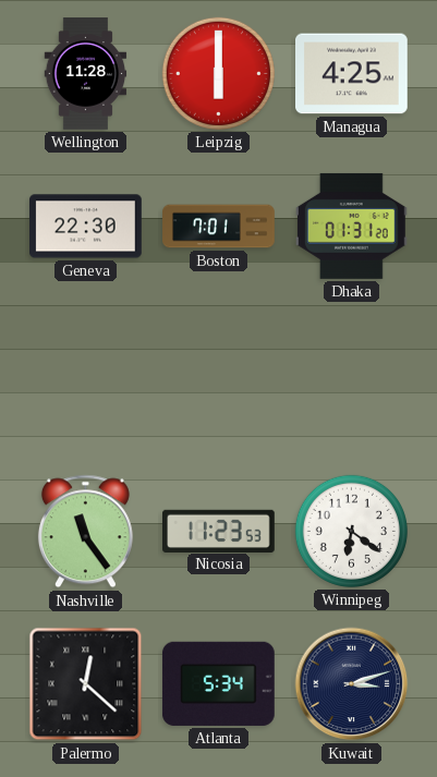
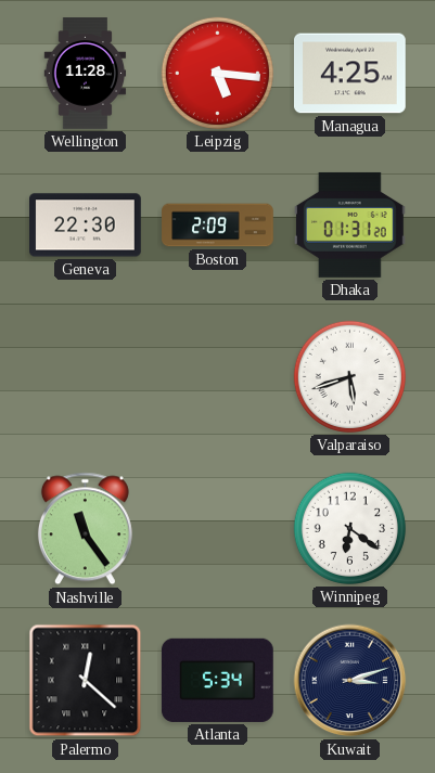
Leipzig: 6:00 -> 5:16 (217, 73)
Boston: 7:01 -> 2:09 (218, 226)
Valparaiso: none -> 5:42 (349, 376)
Nicosia: 11:23 -> none (219, 531)
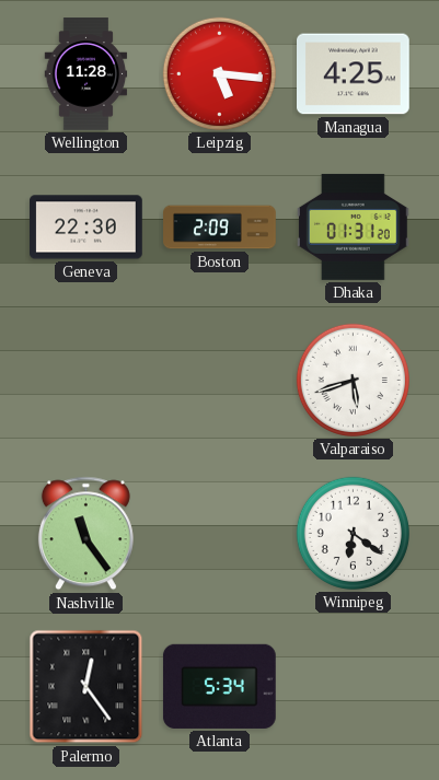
Palermo: 12:22 -> 12:24 (86, 687)
Kuwait: 3:12 -> none (350, 681)
